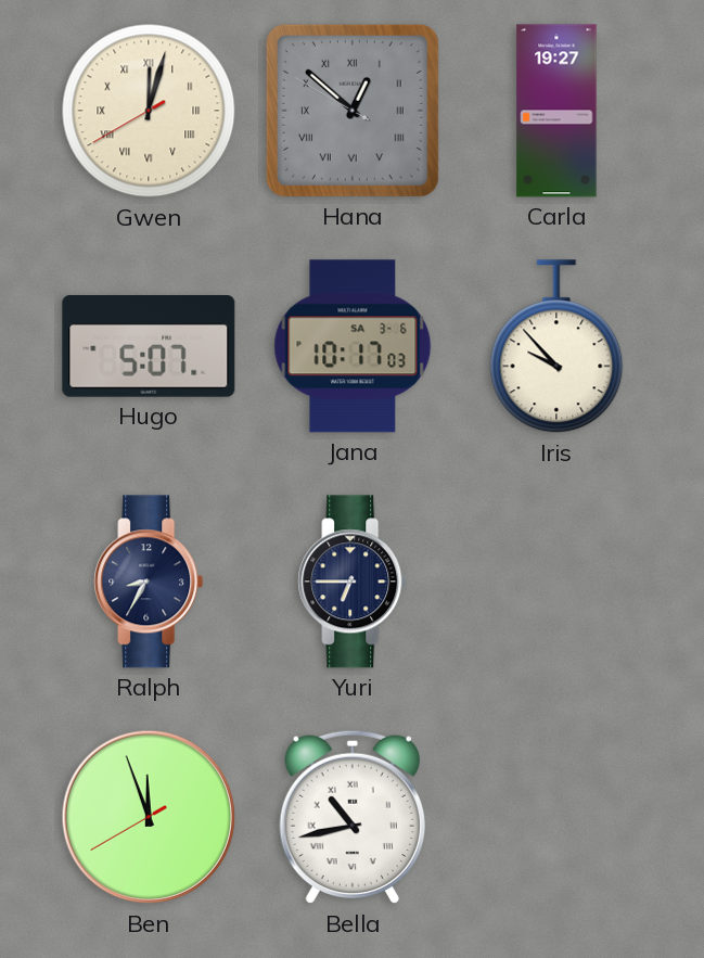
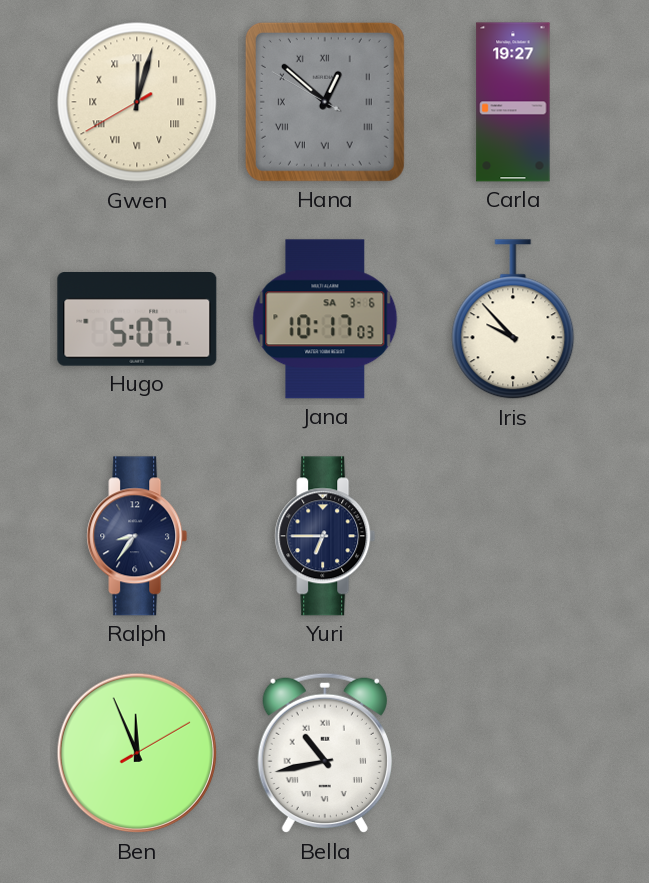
Ralph: 8:35 -> 8:36 (137, 536)
Ben: 11:56:40 -> 11:56:10 (137, 753)
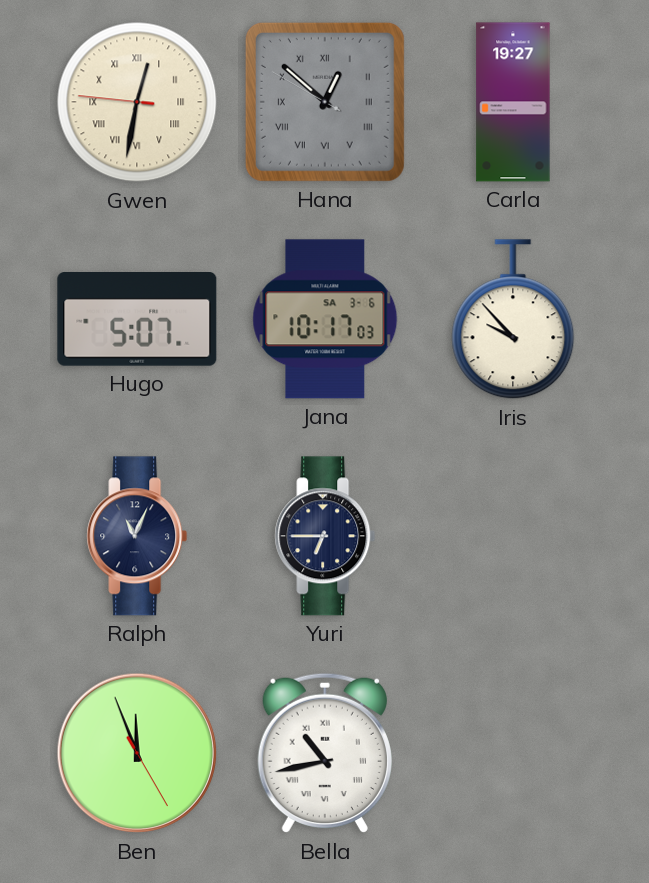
Gwen: 12:02 -> 12:31 (137, 102)
Ralph: 8:36 -> 11:04 (137, 536)
Ben: 11:56:10 -> 11:56:25 (137, 753)
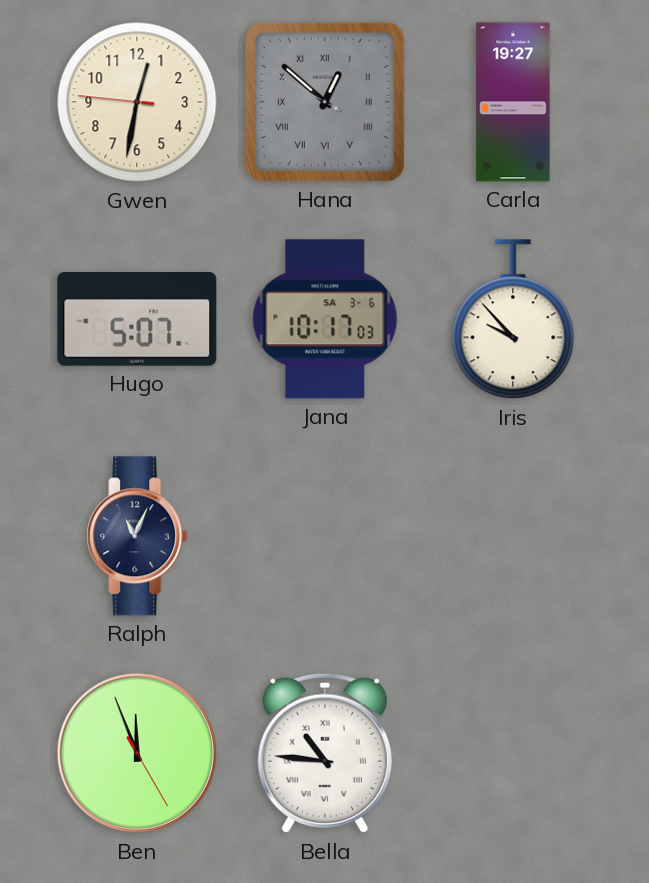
Gwen numerals: Roman -> Arabic (137, 102)
Yuri: 6:45 -> none (325, 536)
Bella: 10:43 -> 10:46 (325, 753)
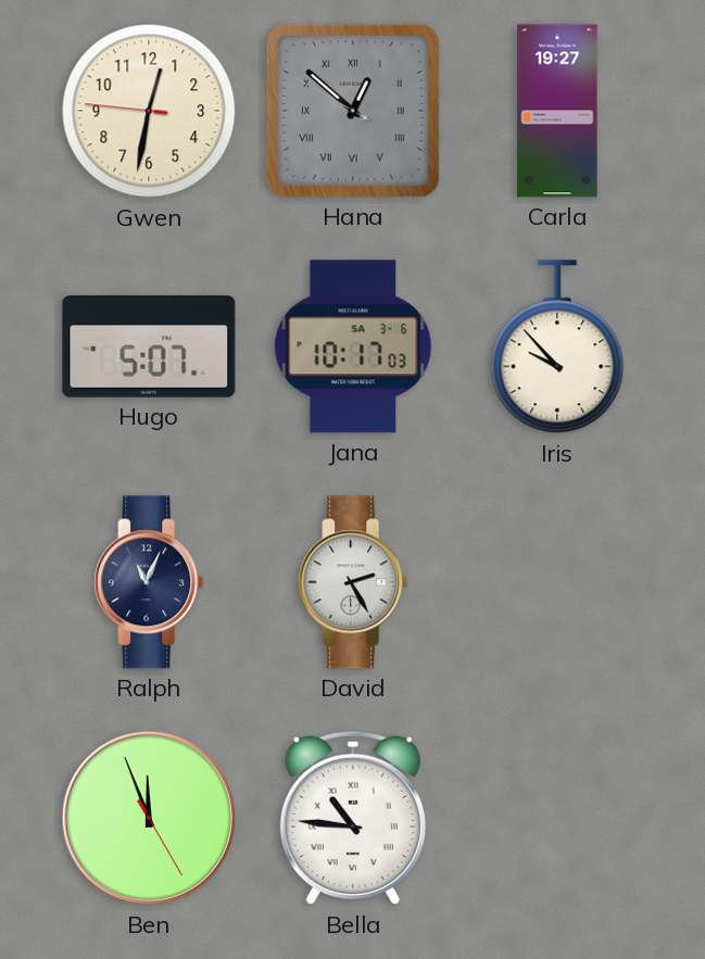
David: none -> 2:25 (353, 582)
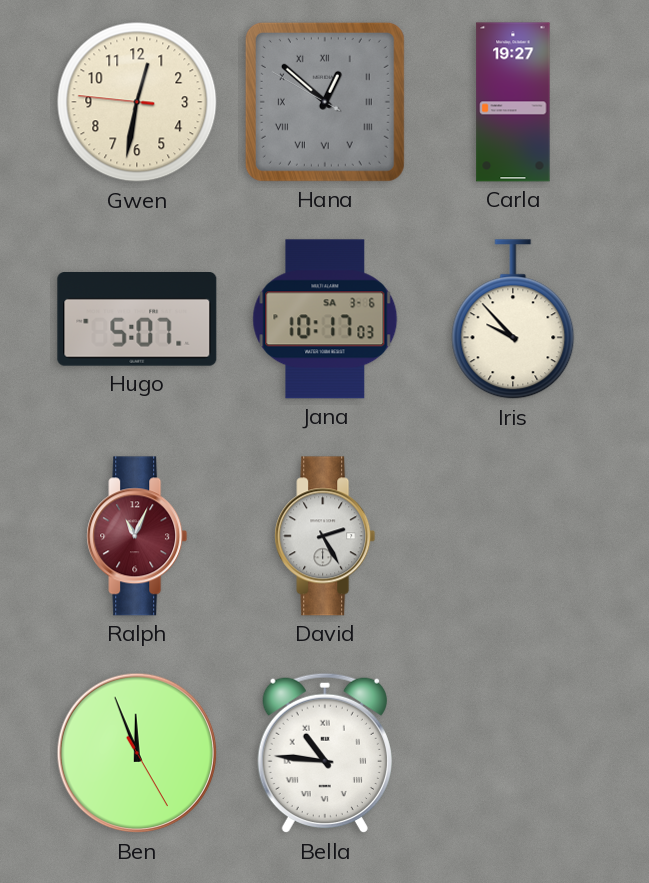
Ralph dial: navy -> burgundy (137, 536)
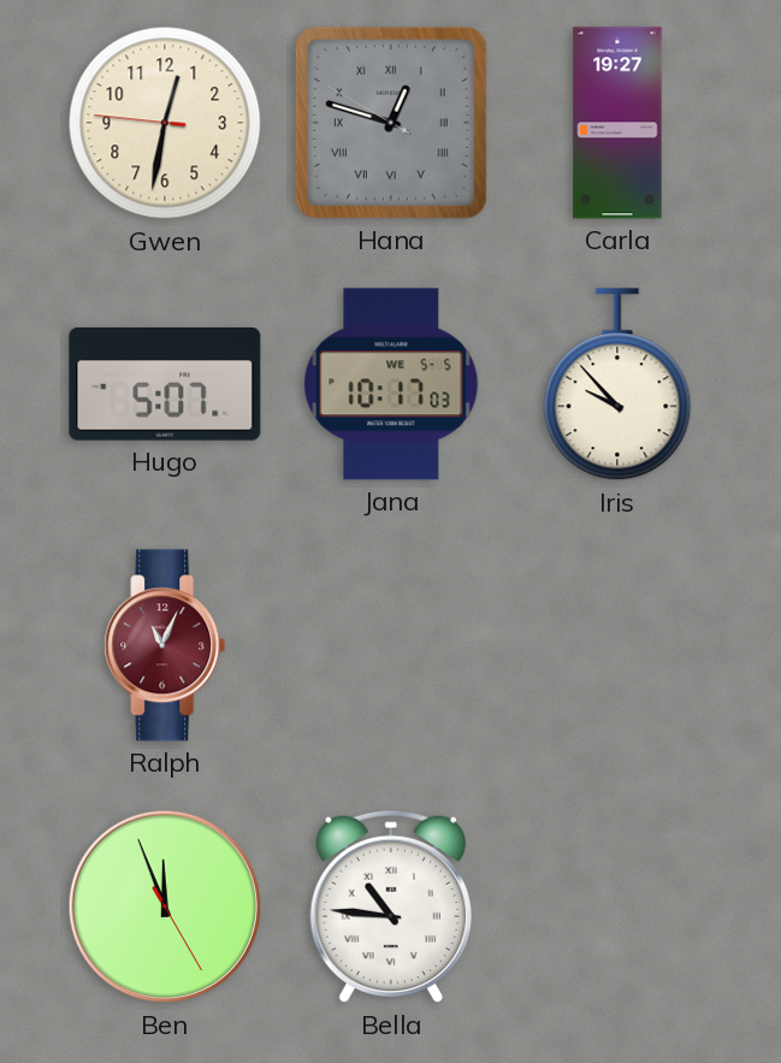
Hana: 12:51 -> 12:47 (391, 123)
Jana date: SA 3-6 -> WE 5-5 (391, 384)
David: 2:25 -> none (325, 536)
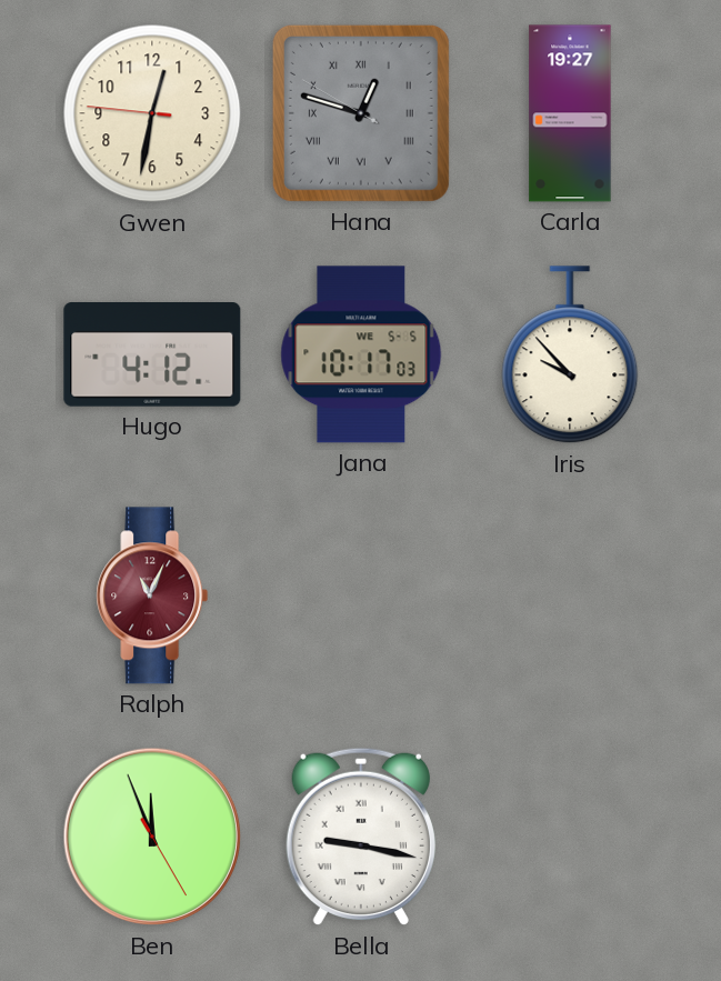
Hugo: 5:07 -> 4:12 (152, 356)
Bella: 10:46 -> 9:17 (361, 837)
